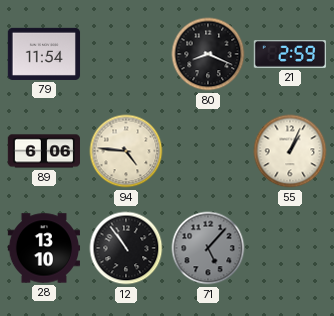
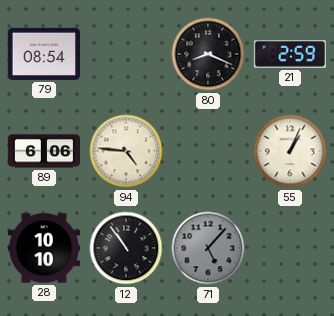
79: 11:54 -> 08:54 (44, 54)
28: 13:10 -> 10:10 (44, 248)
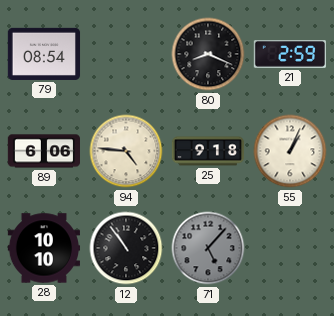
25: none -> 9:18 (208, 151)
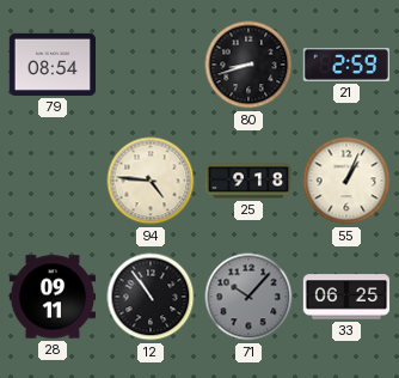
80: 8:19 -> 8:42 (248, 65)
89: 6:06 -> none (43, 151)
28: 10:10 -> 09:11 (53, 297)
71: 5:07 -> 10:07 (248, 297)
33: none -> 06:25 (346, 297)
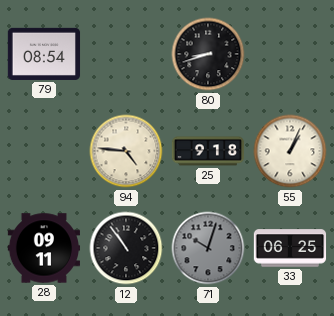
21: 2:59 -> none (346, 66)
71: 10:07 -> 10:03 (208, 248)
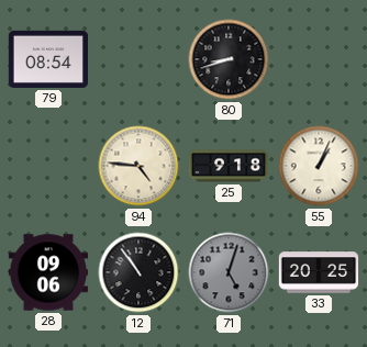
28: 09:11 -> 09:06 (48, 272)
71: 10:03 -> 5:03 (229, 272)
33: 06:25 -> 20:25 (319, 272)
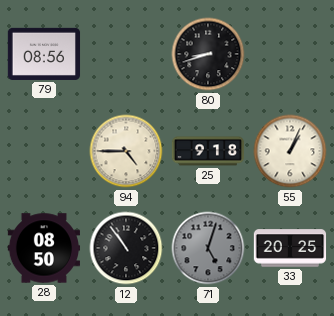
79: 08:54 -> 08:56 (44, 54)
94: 4:46 -> 4:45 (126, 151)
28: 09:06 -> 08:50 (44, 248)
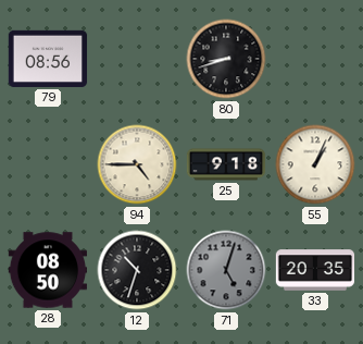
12: 10:54 -> 10:33 (137, 270)
33: 20:25 -> 20:35 (315, 270)
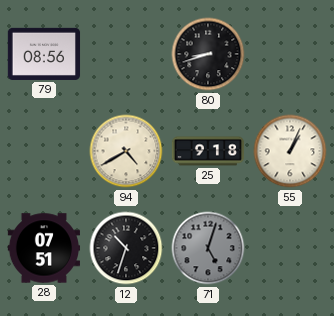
94: 4:45 -> 4:40 (126, 151)
28: 08:50 -> 07:51 (44, 248)
33: 20:35 -> none (315, 270)
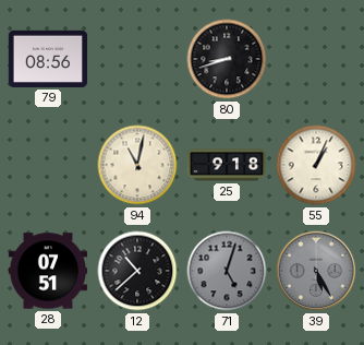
94: 4:40 -> 11:02 (137, 165)
12: 10:33 -> 10:38 (137, 271)
39: none -> 5:25 (316, 271)
